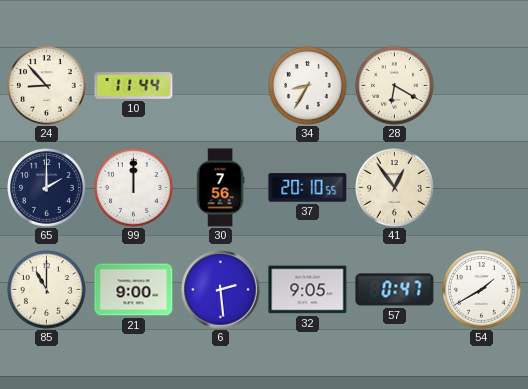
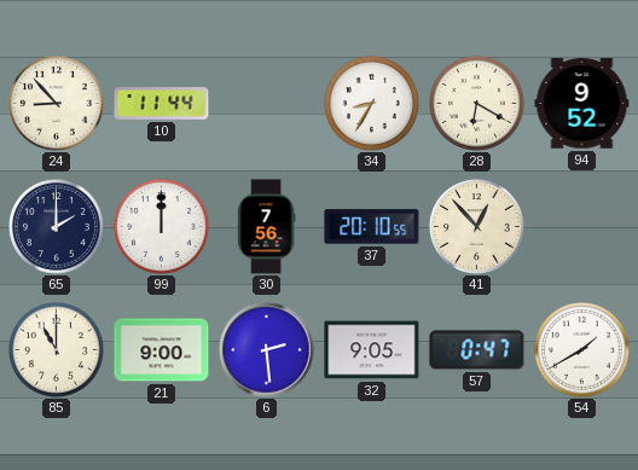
94: none -> 9:52 (582, 104)
41: 12:54 -> 12:53 (477, 227)
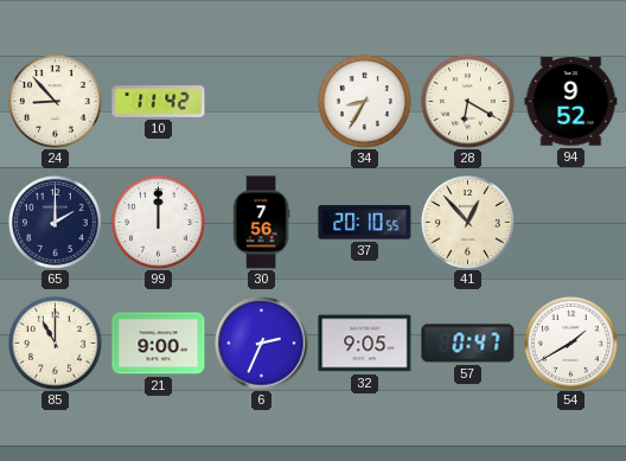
10: 11:44 -> 11:42 (159, 102)
6: 2:29 -> 2:34 (262, 344)
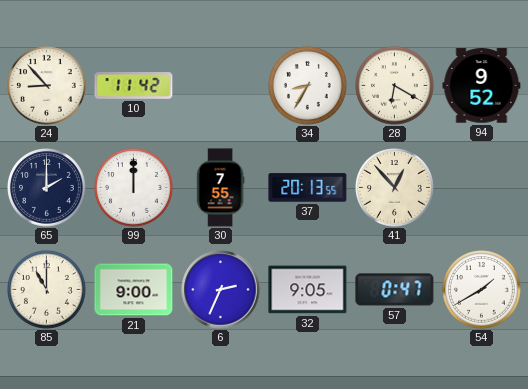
30: 7:56 -> 7:55 (220, 188)
37: 20:10 -> 20:13 (308, 188)
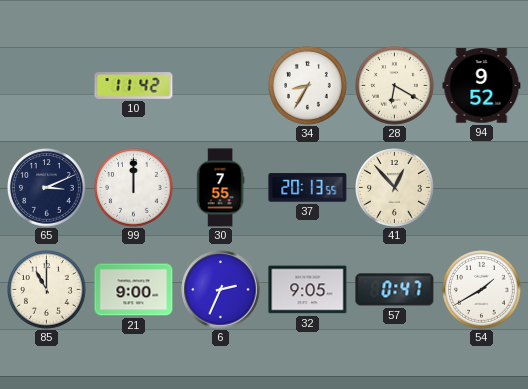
24: 8:53 -> none (47, 86)
65: 2:00 -> 3:11 (47, 188)
